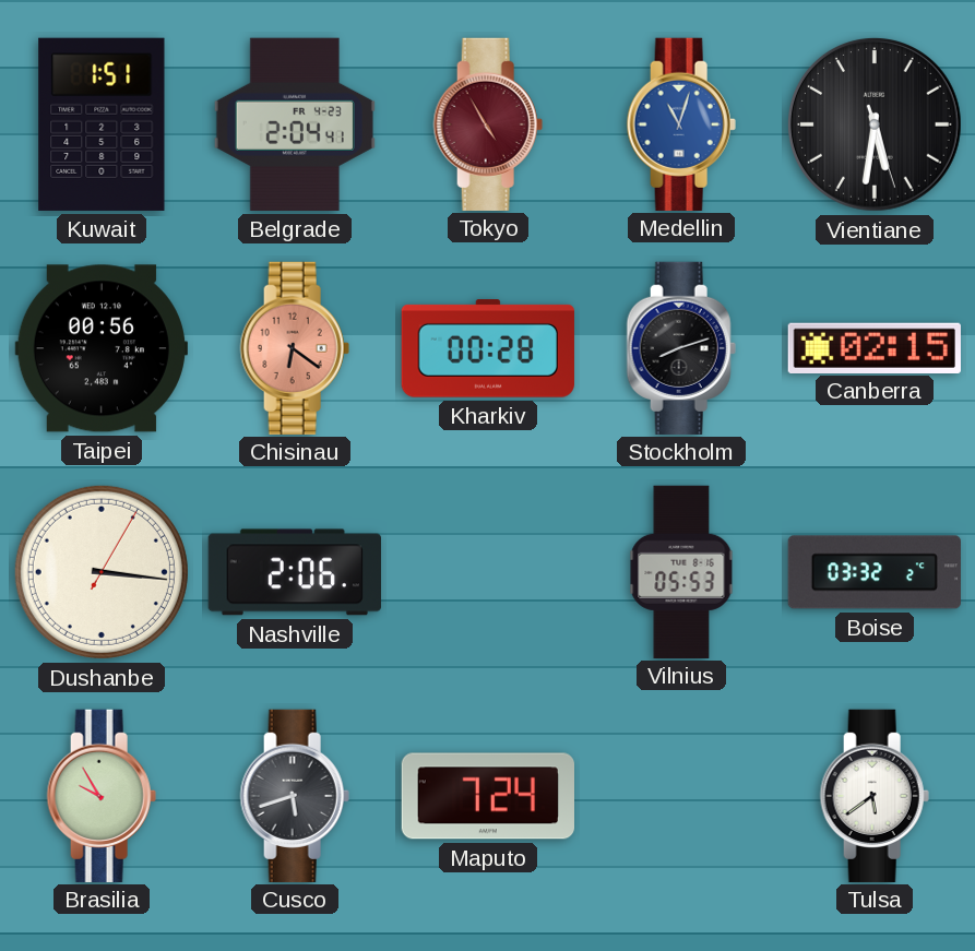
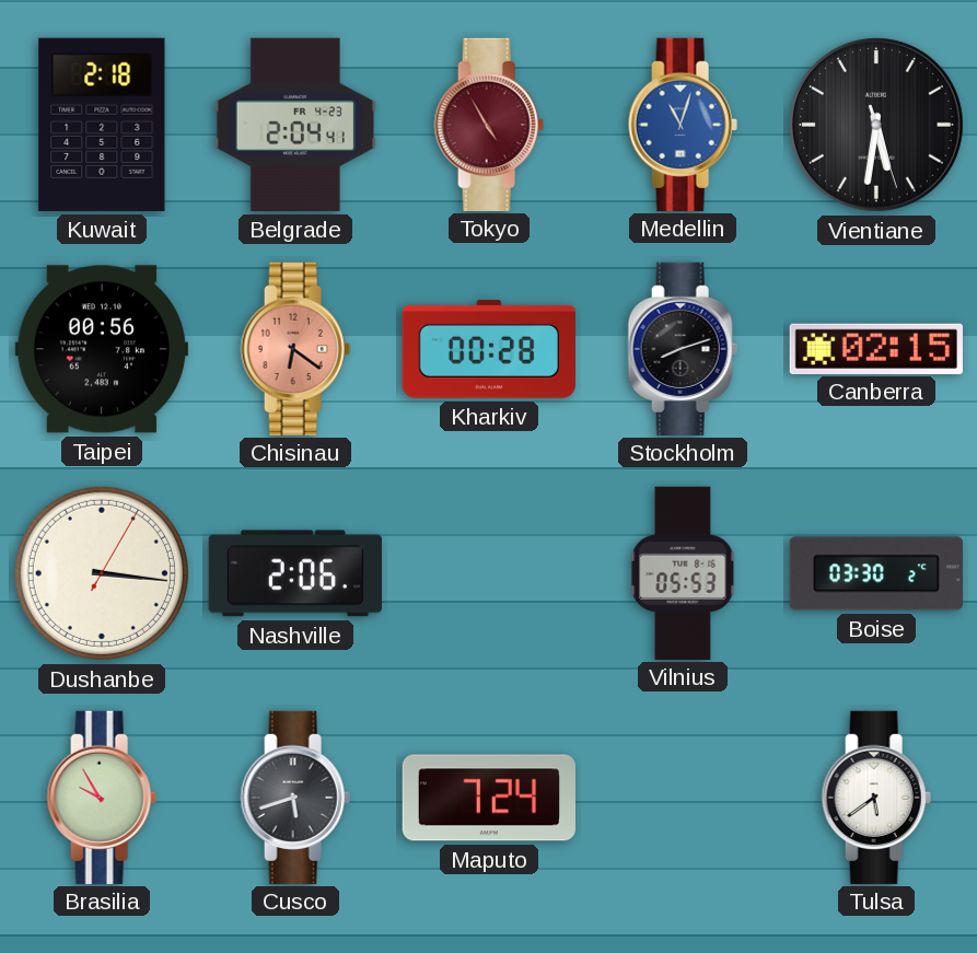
Kuwait: 1:51 -> 2:18 (102, 125)
Boise: 03:32 -> 03:30 (876, 573)
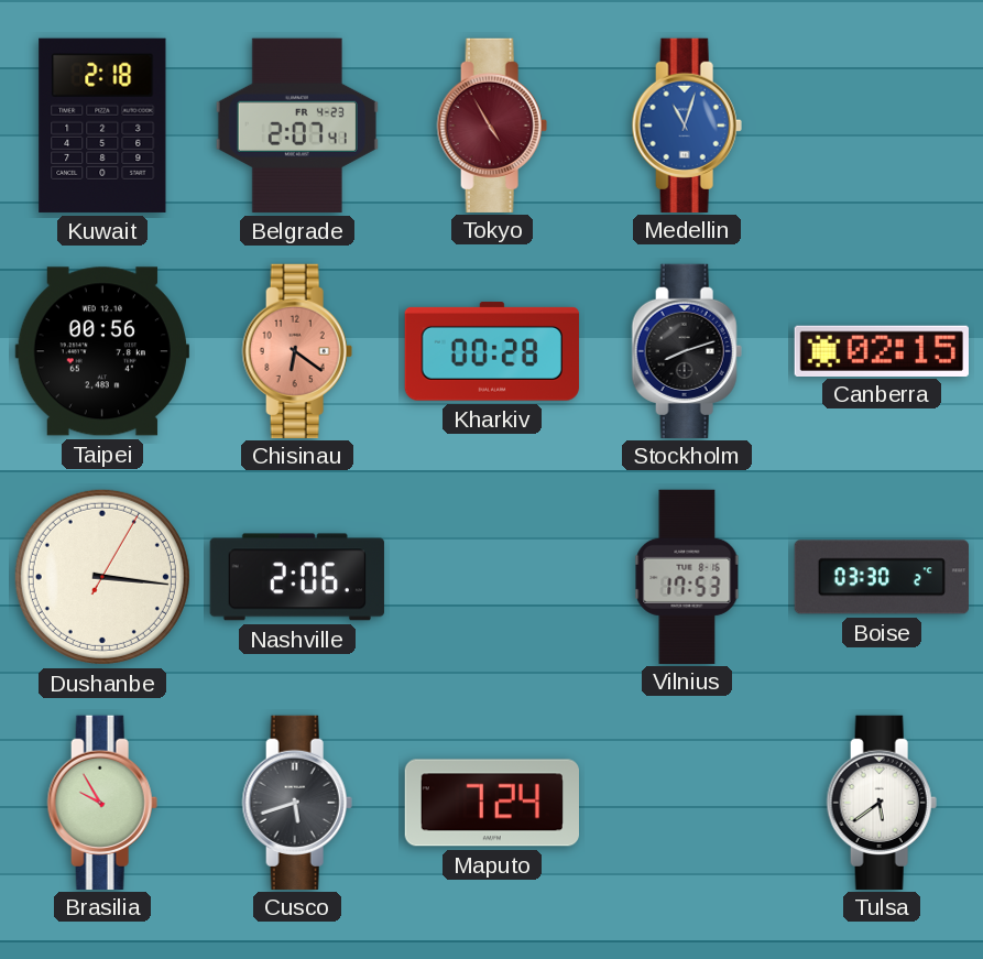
Belgrade: 2:04 -> 2:07 (297, 126)
Vientiane: 5:31 -> none (876, 125)
Vilnius: 05:53 -> 17:53 (687, 576)
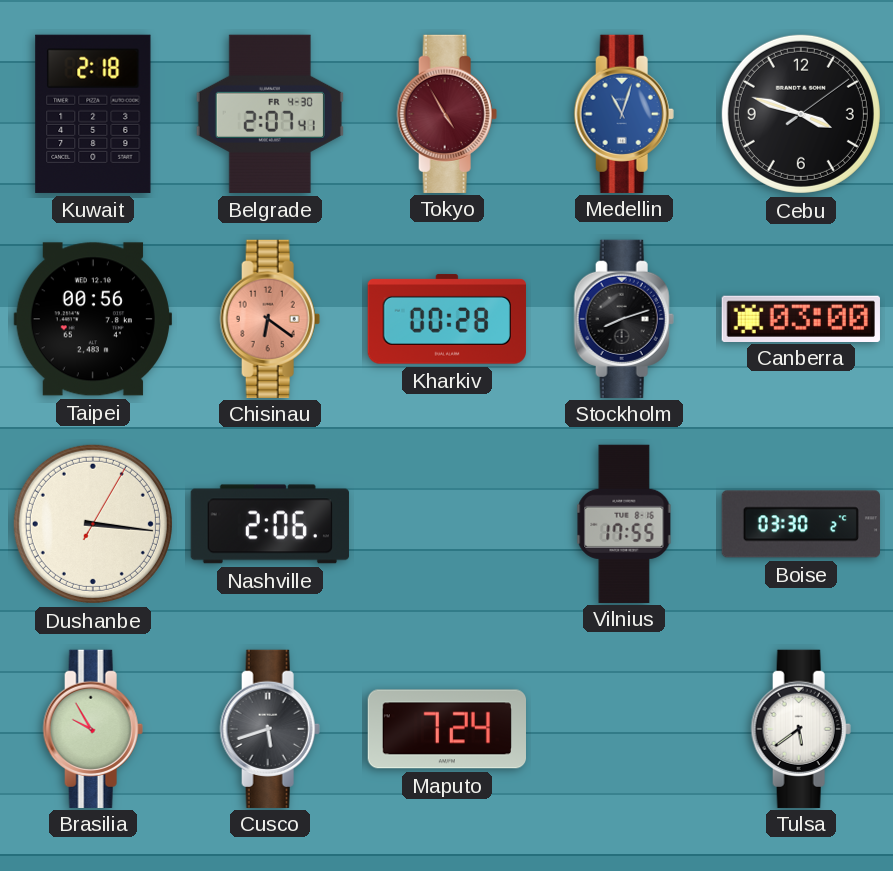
Belgrade date: FR 4-23 -> FR 4-30 (270, 114)
Cebu: none -> 3:48 (801, 114)
Canberra: 02:15 -> 03:00 (801, 318)
Vilnius: 17:53 -> 17:55 (624, 523)
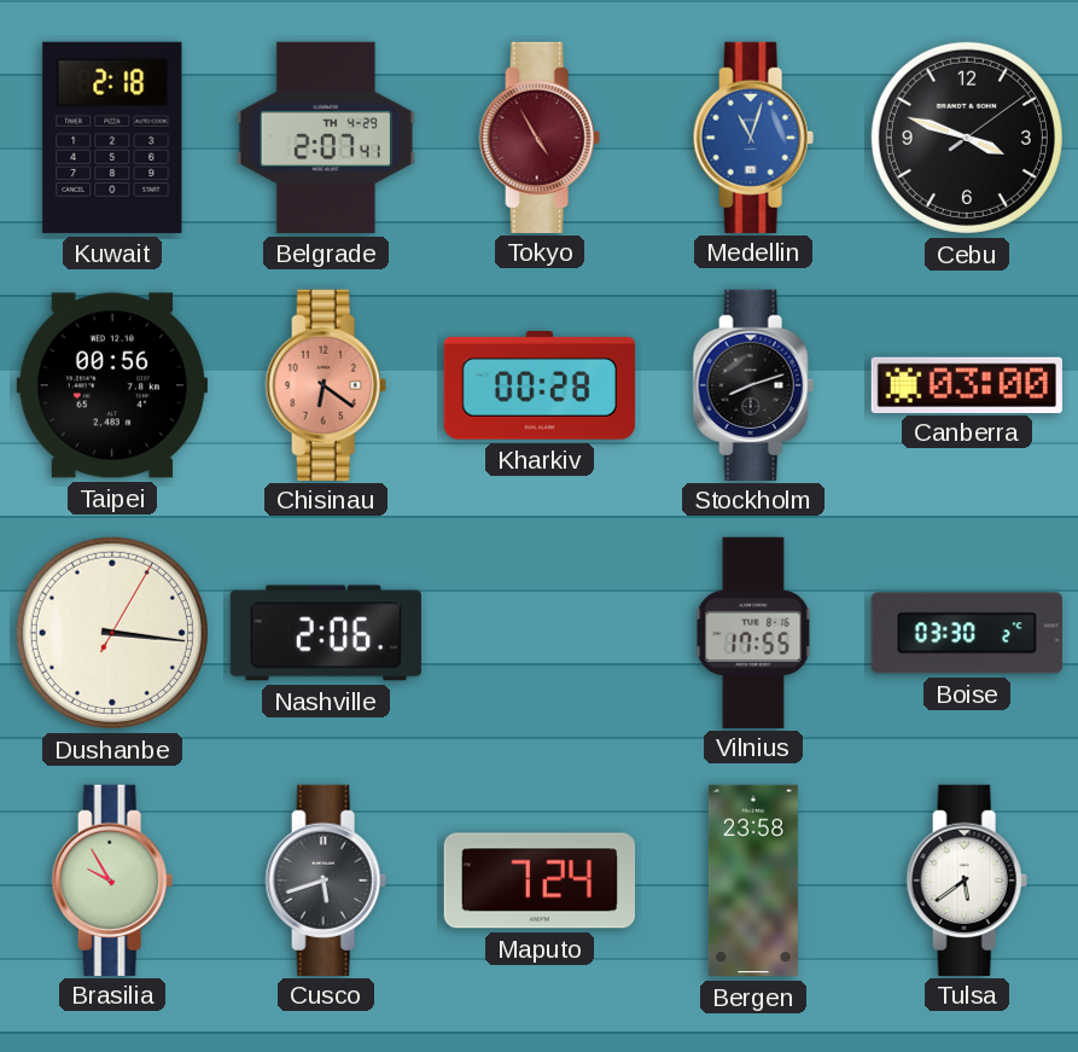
Belgrade date: FR 4-30 -> TH 4-29 (326, 138)
Bergen: none -> 23:58 (753, 880)
